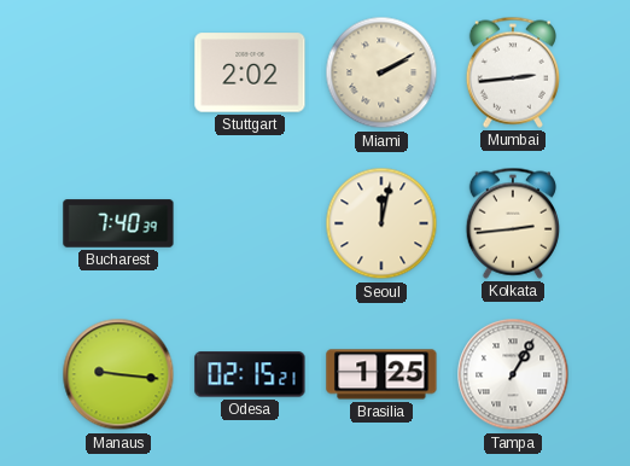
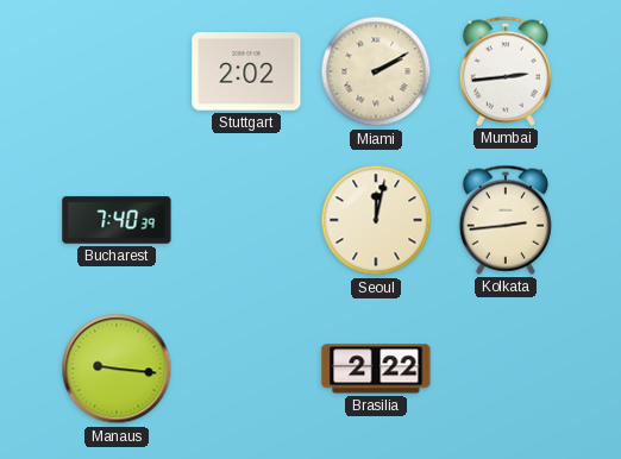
Odesa: 02:15 -> none (250, 374)
Brasilia: 1:25 -> 2:22 (376, 369)
Tampa: 1:05 -> none (513, 374)
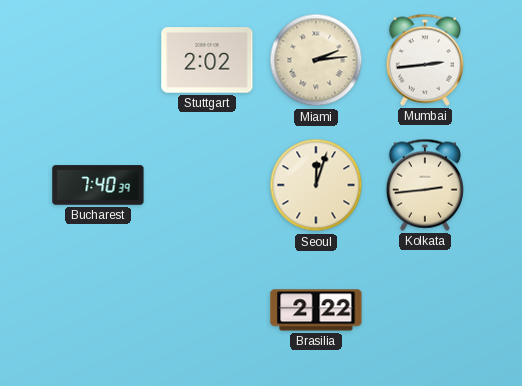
Miami: 2:10 -> 2:14 (316, 60)
Seoul: 12:02 -> 12:03 (316, 185)
Manaus: 9:16 -> none (117, 369)
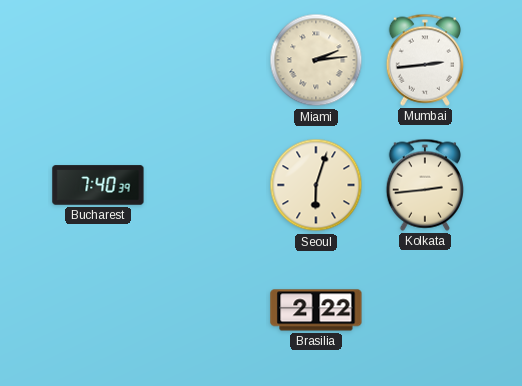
Stuttgart: 2:02 -> none (207, 60)
Seoul: 12:03 -> 6:03 (316, 185)
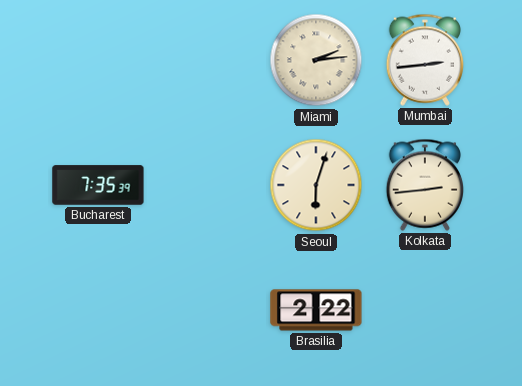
Bucharest: 7:40 -> 7:35 (98, 185)
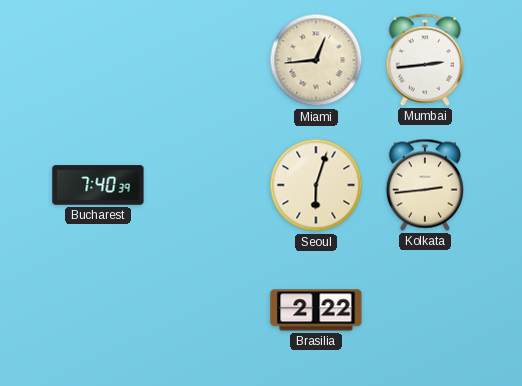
Miami: 2:14 -> 12:44 (316, 60)
Bucharest: 7:35 -> 7:40 (98, 185)
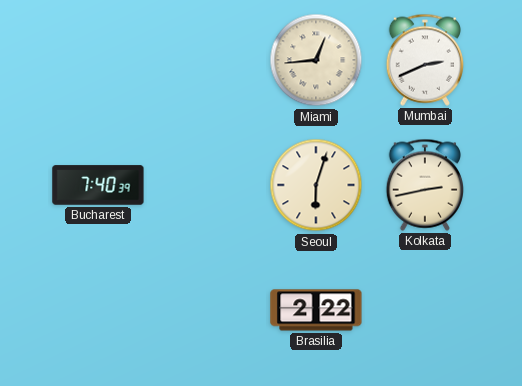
Mumbai: 2:44 -> 2:41 (424, 60)
Kolkata: 2:44 -> 2:43 (424, 185)
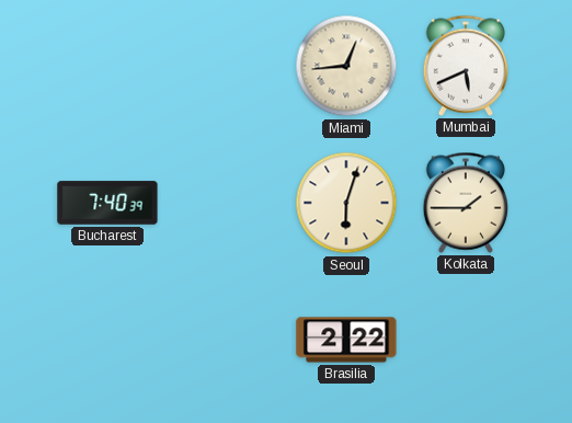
Mumbai: 2:41 -> 5:41 (465, 66)
Kolkata: 2:43 -> 1:45 (465, 203)
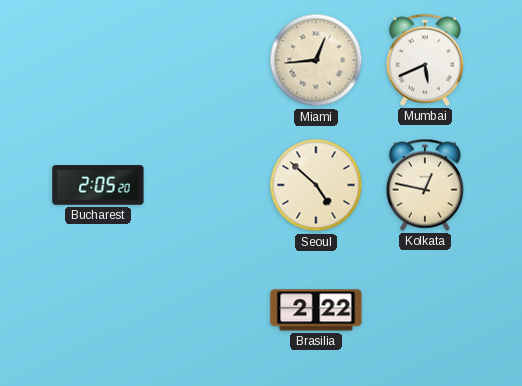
Bucharest: 7:40 -> 2:05 (98, 185)
Seoul: 6:03 -> 4:52 (316, 185)
Kolkata: 1:45 -> 12:47 (424, 185)
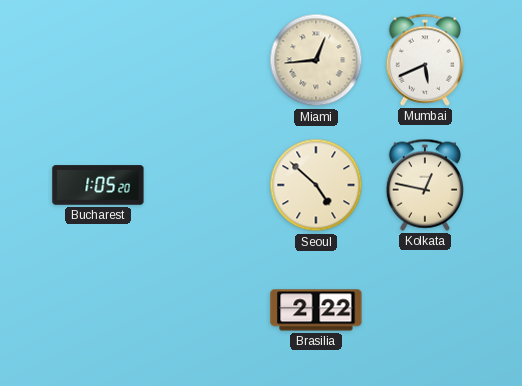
Bucharest: 2:05 -> 1:05 (98, 185)
